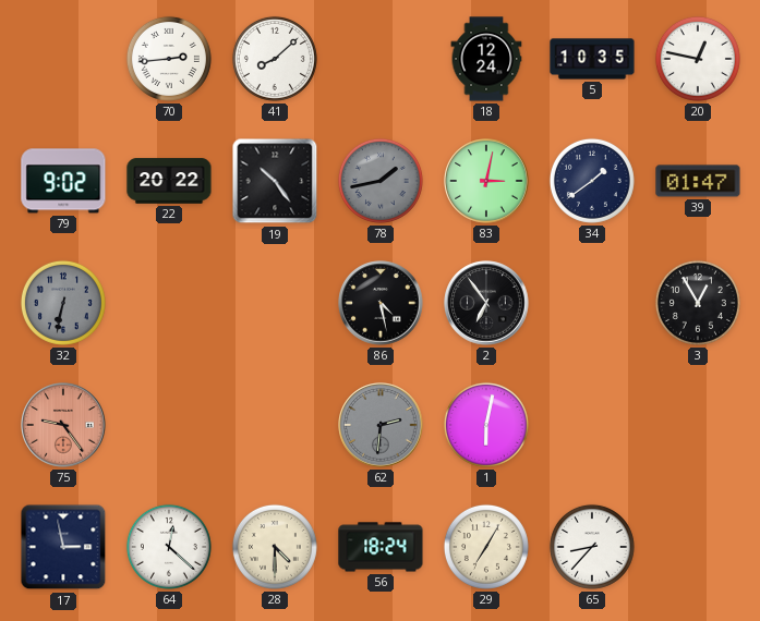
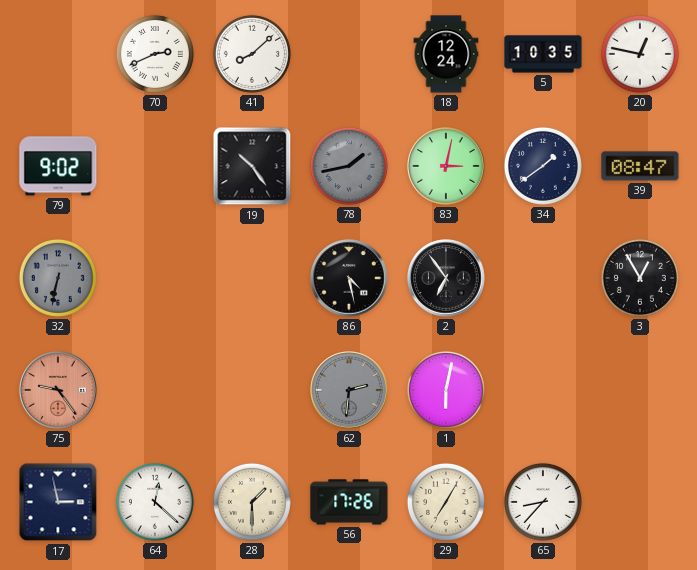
70: 2:44 -> 2:41 (155, 54)
22: 20:22 -> none (169, 181)
39: 01:47 -> 08:47 (640, 166)
28: 4:30 -> 1:30 (252, 502)
56: 18:24 -> 17:26 (349, 502)
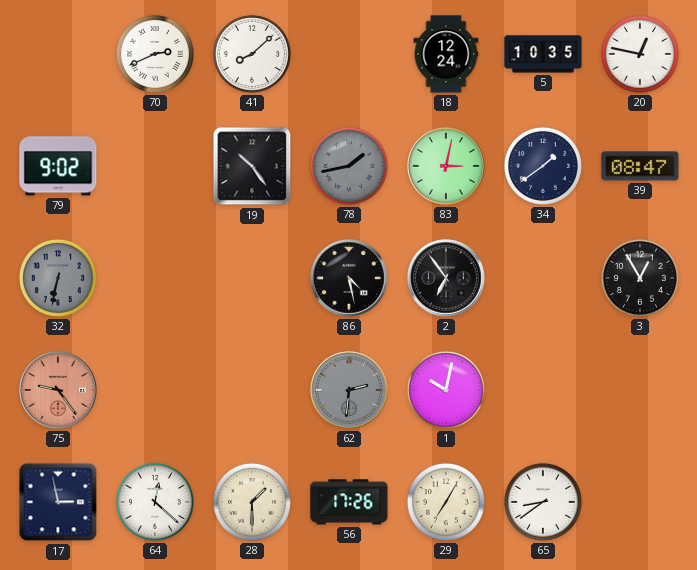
1: 6:02 -> 10:02 (446, 390)
65: 8:37 -> 8:39 (543, 502)
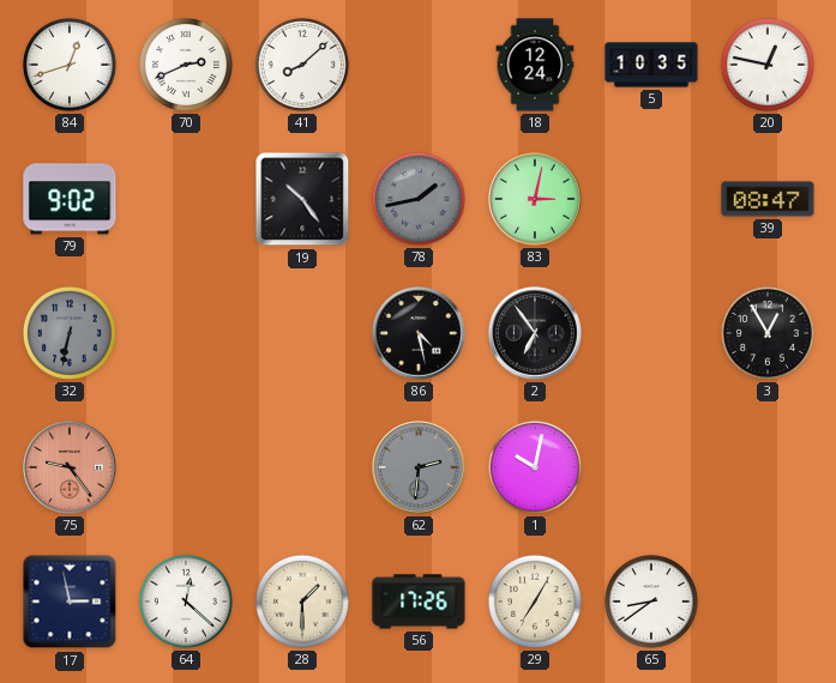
84: none -> 12:42 (70, 65)
34: 1:39 -> none (543, 166)
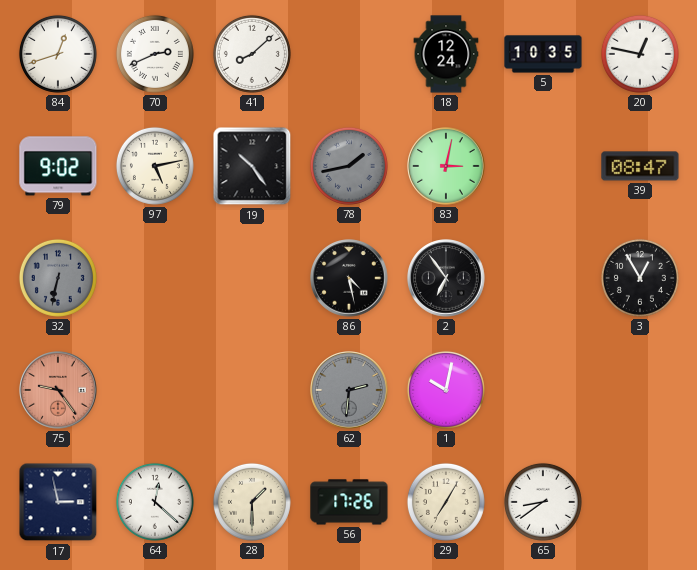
97: none -> 5:13 (155, 166)
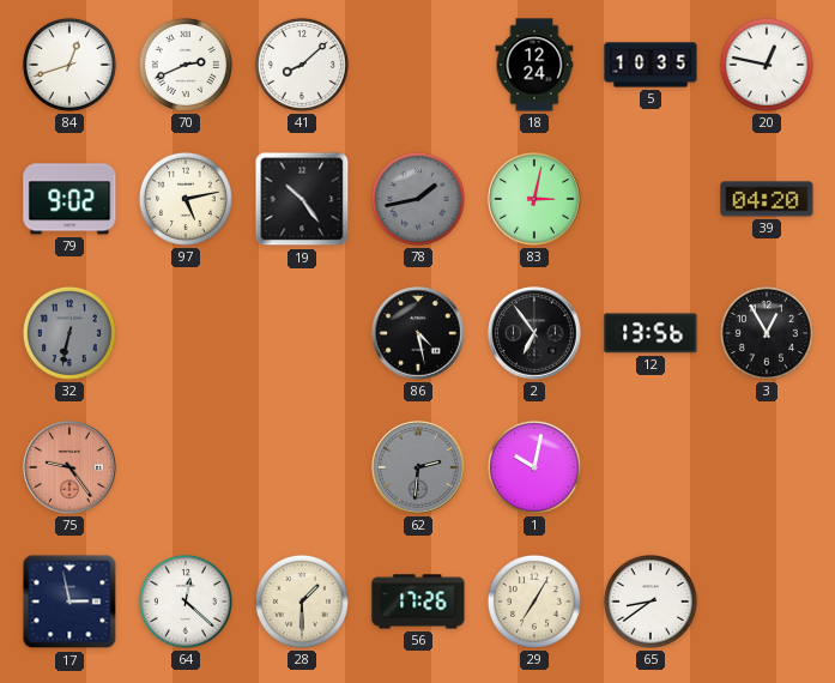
39: 08:47 -> 04:20 (767, 199)
12: none -> 13:56 (651, 333)
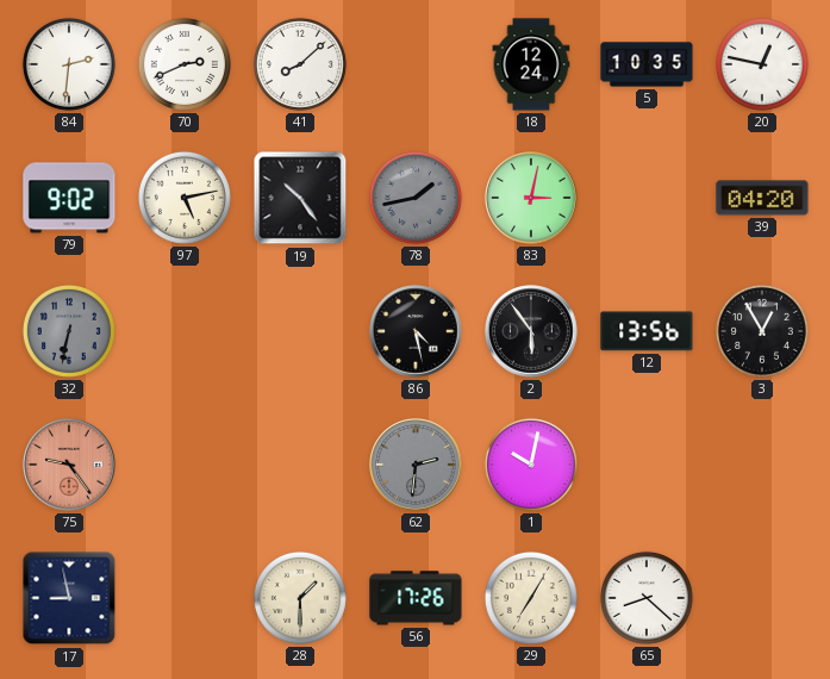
84: 12:42 -> 2:31 (69, 64)
2: 6:54 -> 5:54 (531, 331)
17: 2:58 -> 8:58 (69, 598)
64: 12:22 -> none (186, 602)
65: 8:39 -> 8:22 (647, 598)
